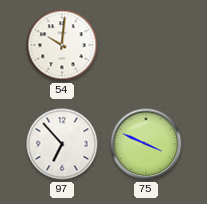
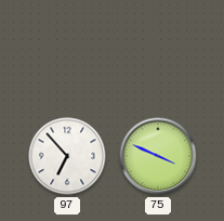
54: 10:01 -> none (62, 45)
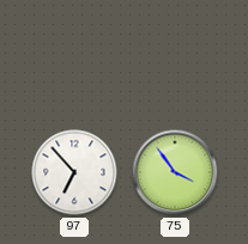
75: 3:49 -> 3:54 (175, 172)
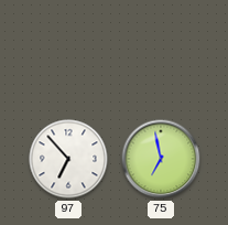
75: 3:54 -> 6:58 (161, 159)
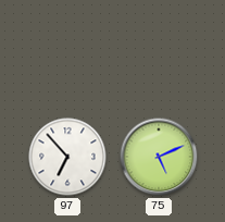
75: 6:58 -> 5:11 (159, 157)
